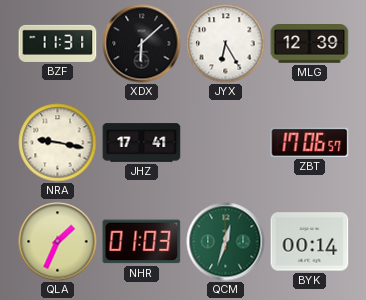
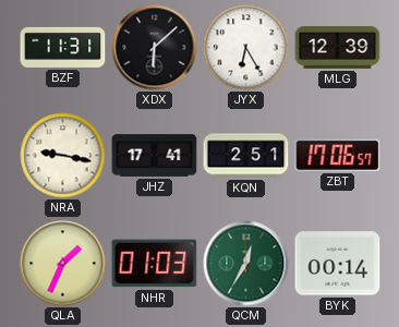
KQN: none -> 2:51 (246, 156)
QCM: 12:33 -> 12:35 (246, 264)
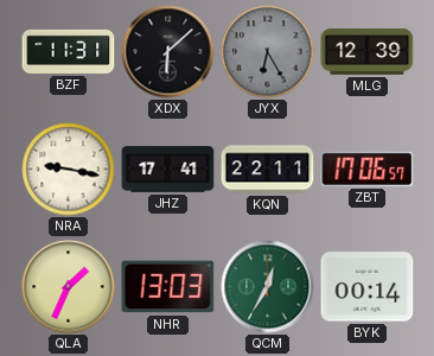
JYX dial: white -> grey (268, 52)
KQN: 2:51 -> 22:11 (268, 170)
NHR: 01:03 -> 13:03 (168, 287)
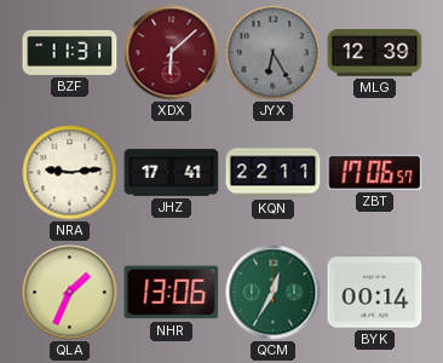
XDX dial: black -> burgundy (172, 53)
NRA: 9:17 -> 9:14 (70, 173)
NHR: 13:03 -> 13:06 (172, 293)
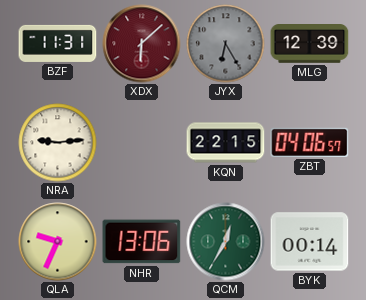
JHZ: 17:41 -> none (172, 173)
KQN: 22:11 -> 22:15 (226, 143)
ZBT: 17:06 -> 04:06 (310, 142)
QLA: 1:34 -> 9:34 (58, 242)
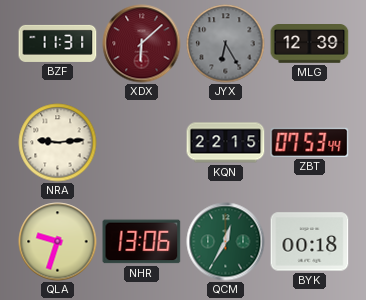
ZBT: 04:06 -> 07:53 (310, 142)
QLA: 9:34 -> 9:33 (58, 242)
BYK: 00:14 -> 00:18 (310, 242)
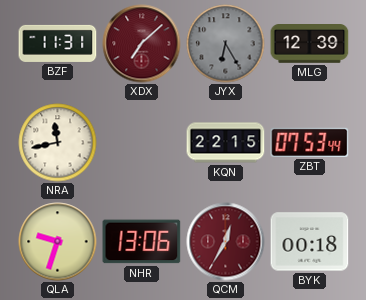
XDX: 6:08 -> 7:08 (142, 44)
NRA: 9:14 -> 11:43 (58, 143)
QCM dial: green -> burgundy (226, 242)
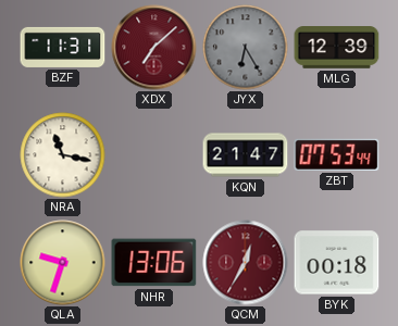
NRA: 11:43 -> 11:17 (63, 155)
KQN: 22:15 -> 21:47 (246, 155)
